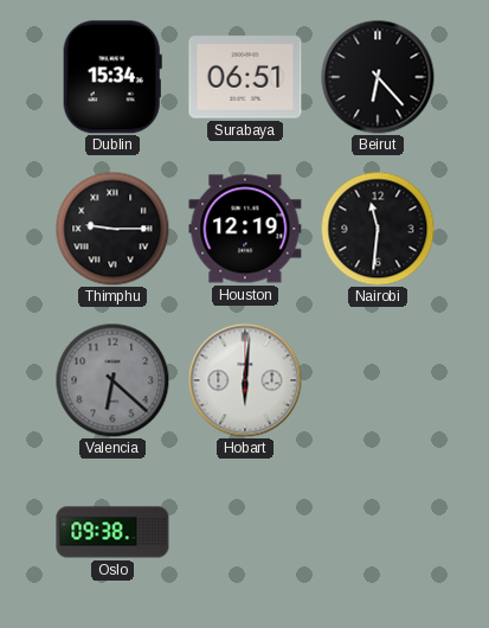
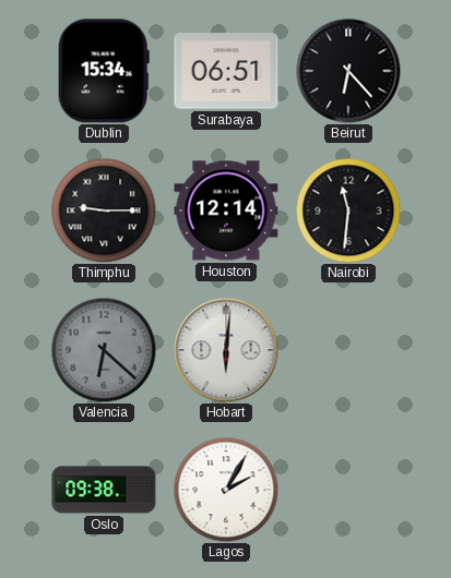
Houston: 12:19 -> 12:14 (226, 210)
Lagos: none -> 2:05 (226, 490)
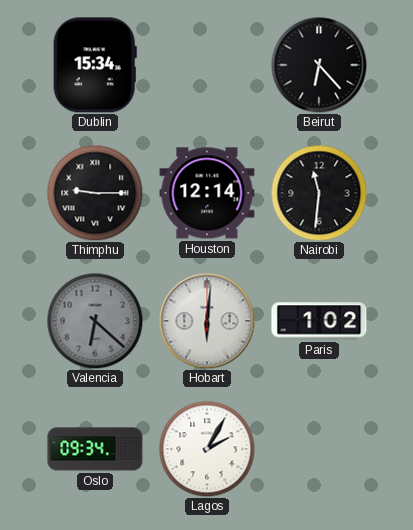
Surabaya: 06:51 -> none (226, 71)
Paris: none -> 1:02 (319, 321)
Oslo: 09:38 -> 09:34 (95, 449)
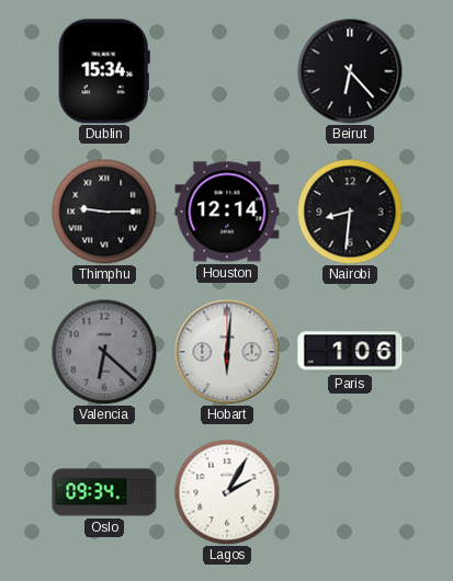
Nairobi: 11:31 -> 8:31 (350, 212)
Paris: 1:02 -> 1:06 (350, 352)
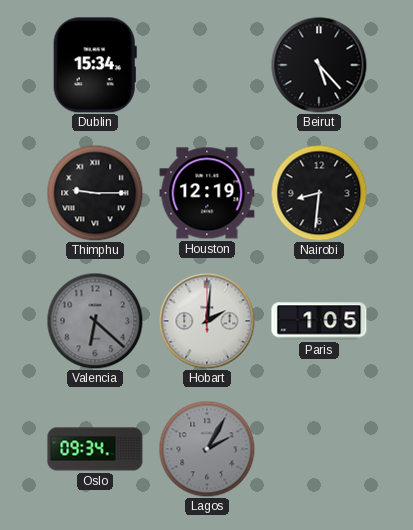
Beirut: 6:23 -> 5:23 (319, 65)
Houston: 12:14 -> 12:19 (207, 193)
Hobart: 6:01 -> 2:01 (207, 321)
Paris: 1:06 -> 1:05 (319, 321)
Lagos dial: white -> grey (207, 449)
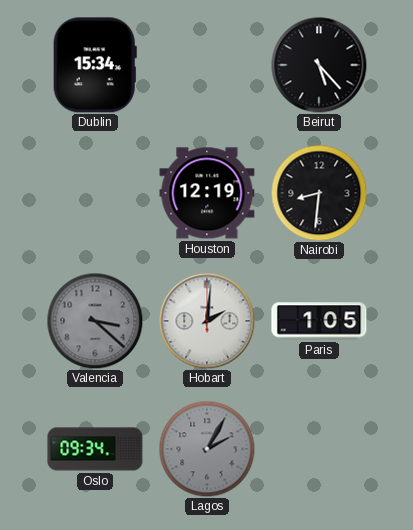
Thimphu: 9:15 -> none (95, 193)
Valencia: 6:22 -> 3:22 (95, 321)
